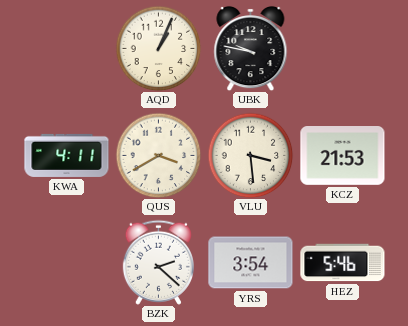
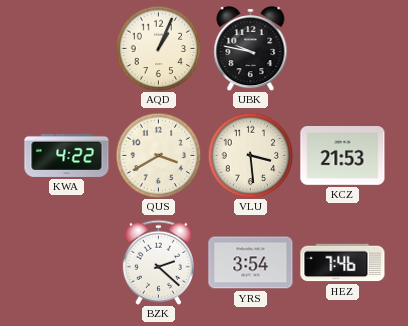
KWA: 4:11 -> 4:22 (67, 155)
HEZ: 5:46 -> 7:46 (343, 263)
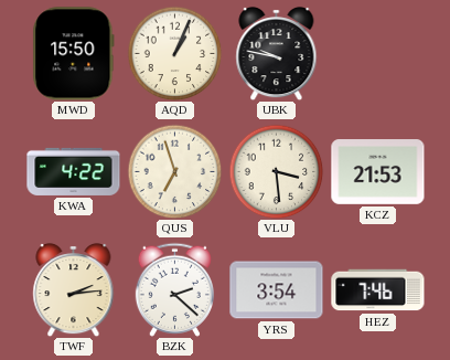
MWD: none -> 15:50 (74, 54)
QUS: 3:40 -> 6:57 (174, 171)
TWF: none -> 2:14 (74, 289)
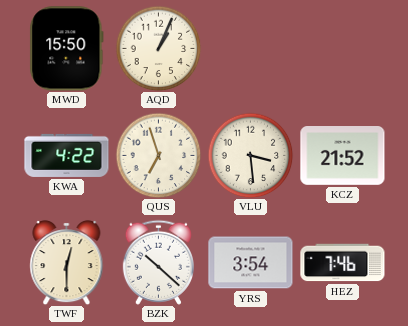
UBK: 9:47 -> none (277, 53)
KCZ: 21:53 -> 21:52 (343, 156)
TWF: 2:14 -> 12:30 (67, 262)
BZK: 2:22 -> 10:22 (158, 262)
